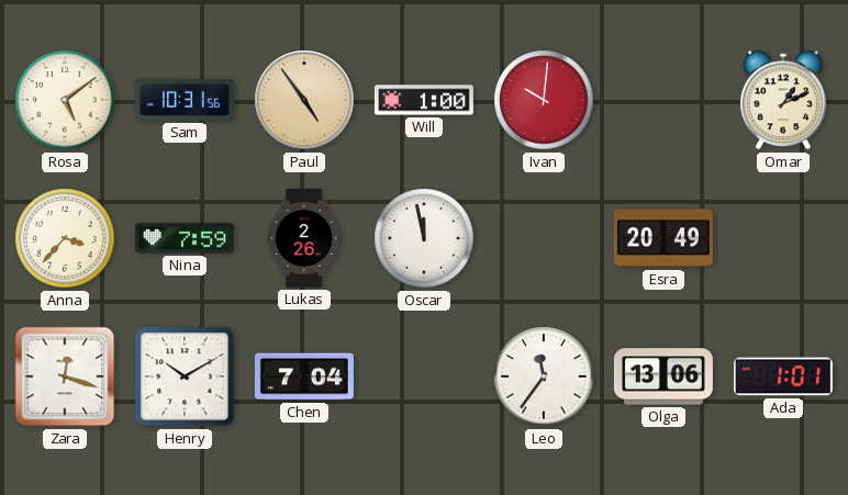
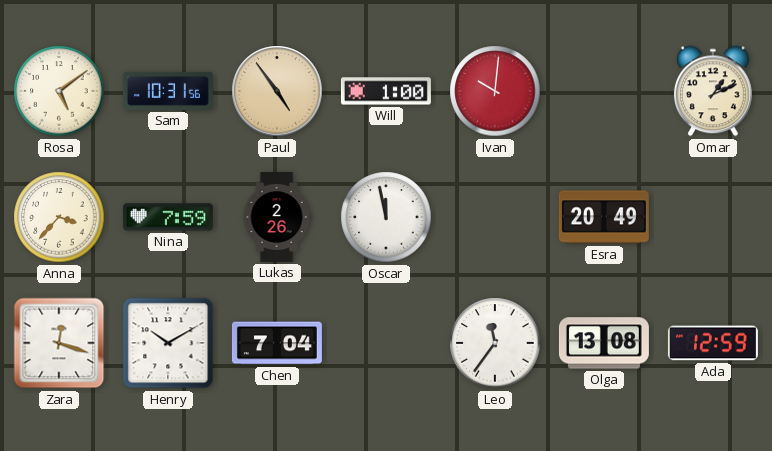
Olga: 13:06 -> 13:08 (604, 343)
Ada: 1:01 -> 12:59 (713, 343)
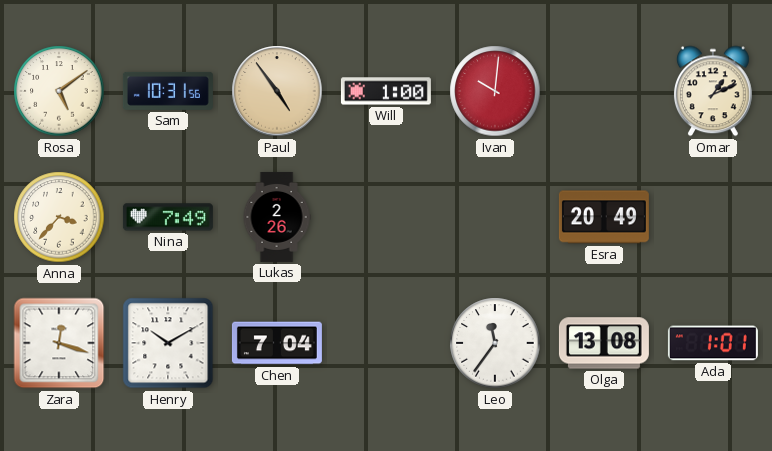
Nina: 7:59 -> 7:49 (168, 217)
Oscar: 11:58 -> none (386, 217)
Ada: 12:59 -> 1:01 (713, 343)
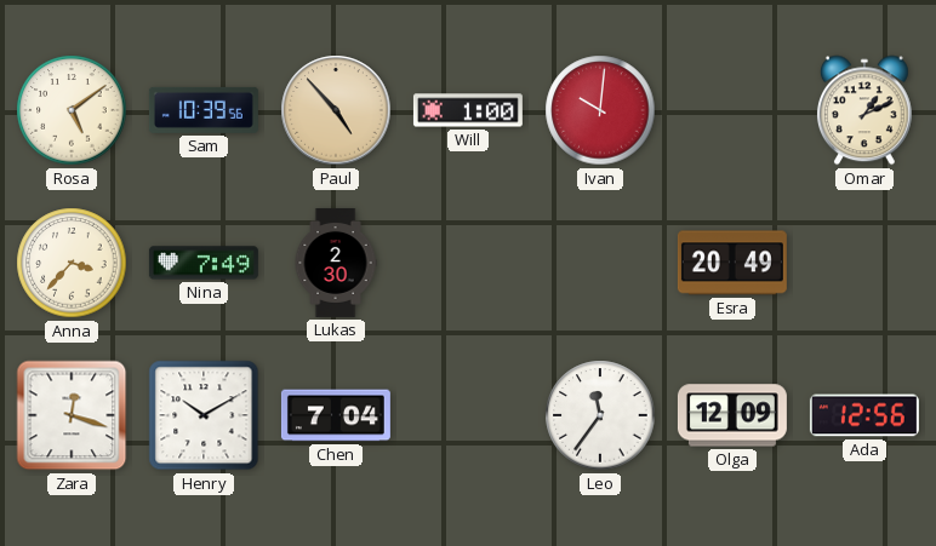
Sam: 10:31 -> 10:39 (204, 110)
Paul: 4:54 -> 4:53 (336, 110)
Lukas: 2:26 -> 2:30 (336, 263)
Olga: 13:08 -> 12:09 (732, 415)
Ada: 1:01 -> 12:56 (864, 415)
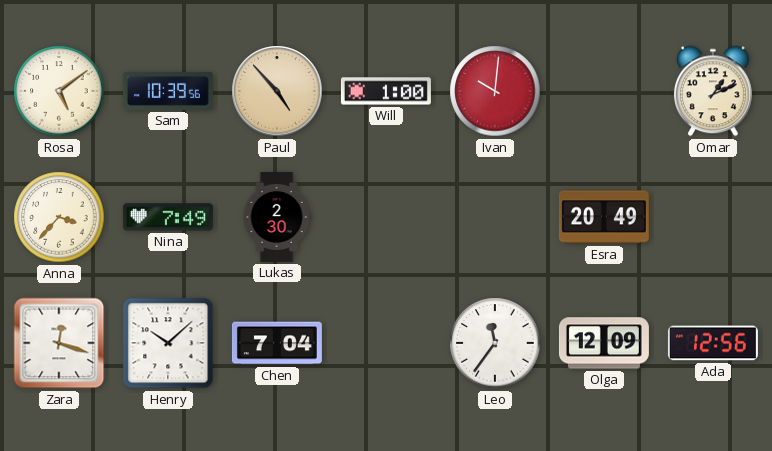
Henry: 10:10 -> 10:08 (168, 343)
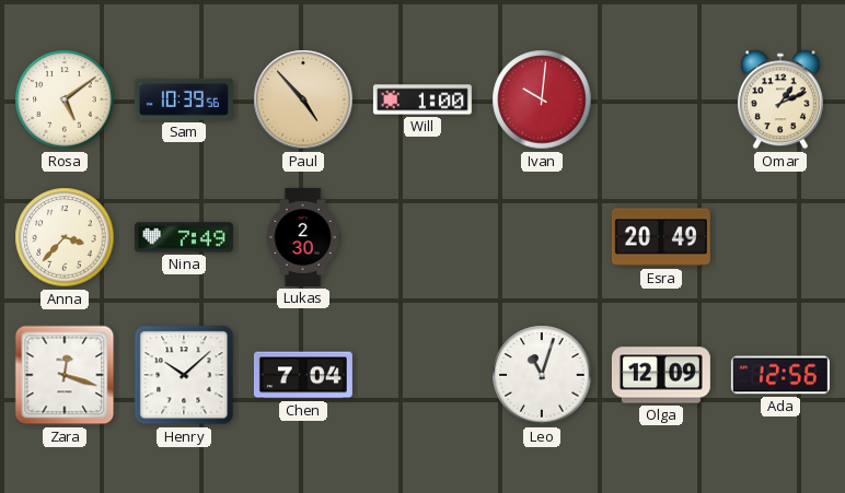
Leo: 11:36 -> 11:03 (542, 375)
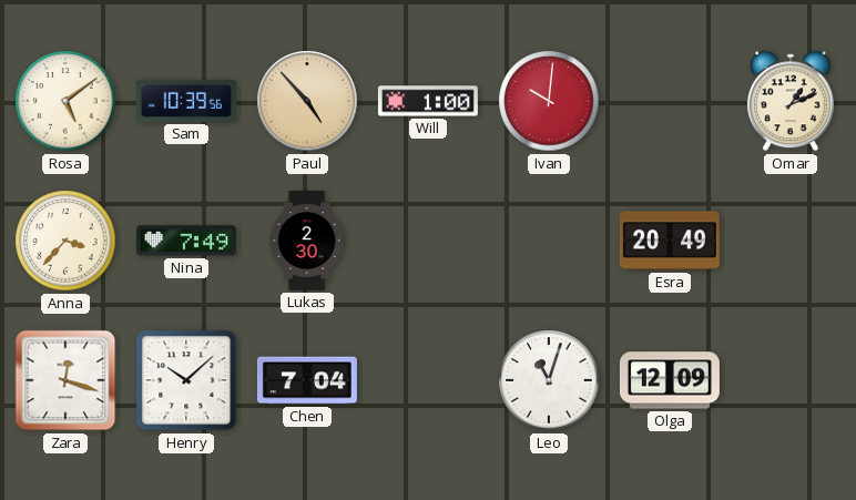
Ada: 12:56 -> none (780, 375)
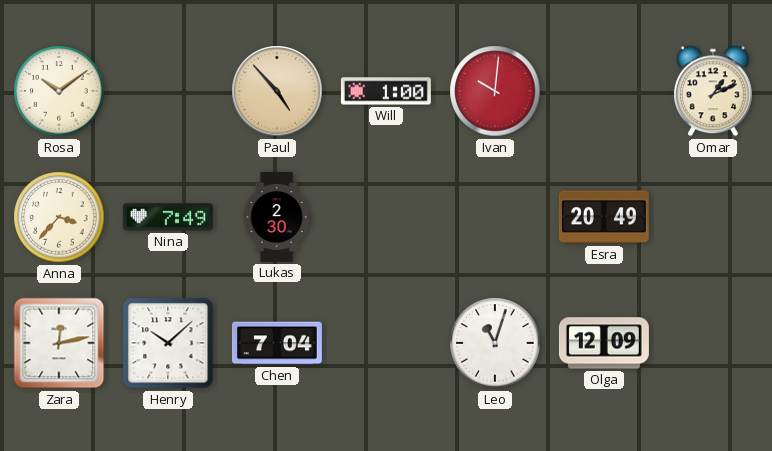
Rosa: 5:09 -> 10:09 (59, 91)
Sam: 10:39 -> none (186, 101)
Zara: 12:18 -> 12:13 (59, 343)
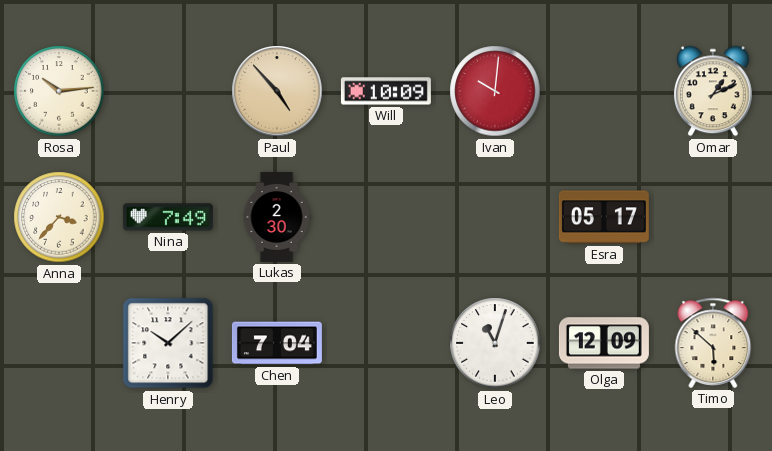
Rosa: 10:09 -> 10:14 (59, 91)
Will: 1:00 -> 10:09 (386, 91)
Esra: 20:49 -> 05:17 (604, 217)
Zara: 12:13 -> none (59, 343)
Timo: none -> 5:52 (713, 343)
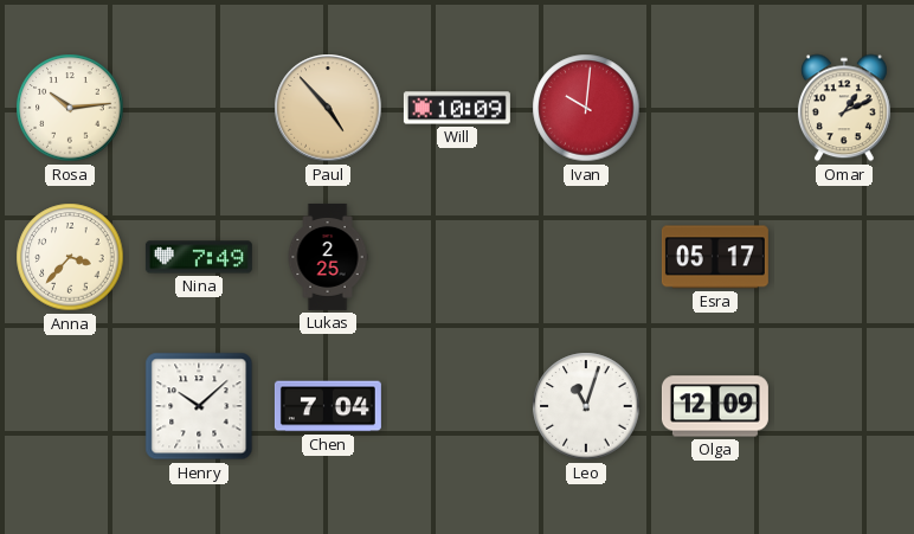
Lukas: 2:30 -> 2:25 (328, 257)
Timo: 5:52 -> none (713, 343)
